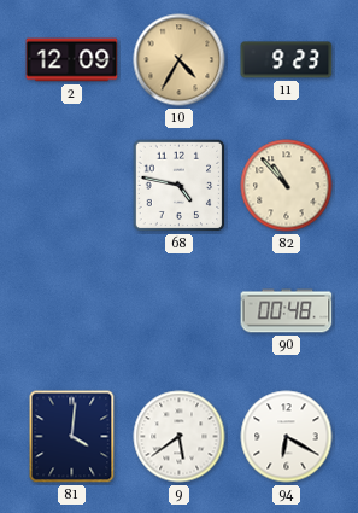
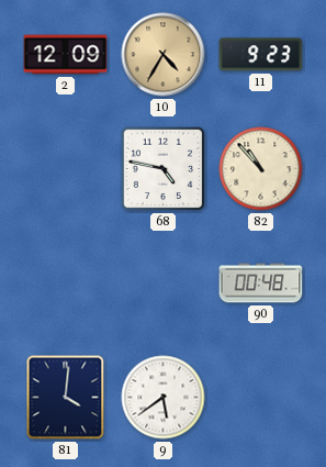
94: 6:20 -> none (287, 437)
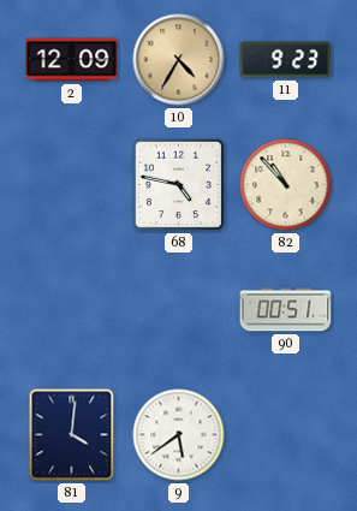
90: 00:48 -> 00:51 (286, 310)
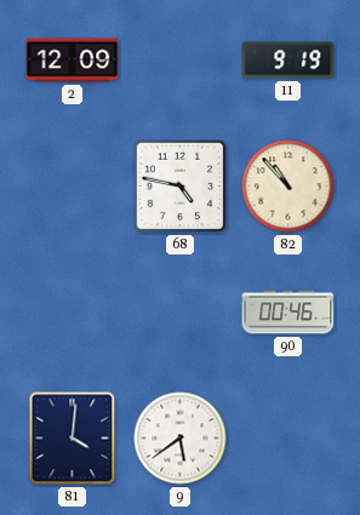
10: 4:35 -> none (179, 60)
11: 9:23 -> 9:19 (288, 61)
90: 00:51 -> 00:46 (288, 313)
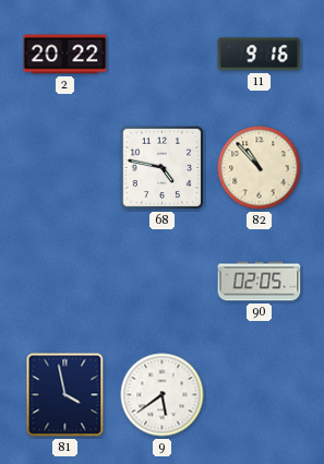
2: 12:09 -> 20:22 (65, 55)
11: 9:19 -> 9:16 (260, 55)
90: 00:46 -> 02:05 (260, 282)
81: 4:01 -> 3:58 (65, 395)
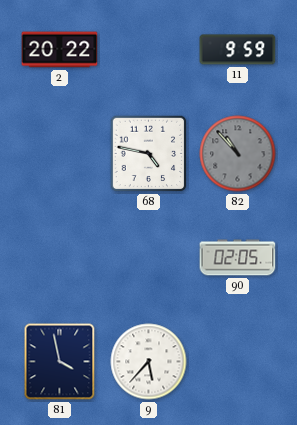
11: 9:16 -> 9:59 (238, 50)
82 dial: cream -> grey (238, 154)
9: 5:39 -> 5:37 (149, 362)
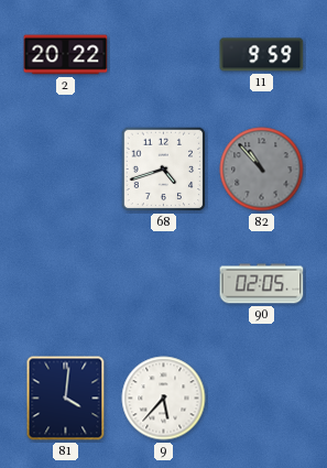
68: 4:47 -> 4:42 (164, 170)
81: 3:58 -> 4:01 (66, 399)
